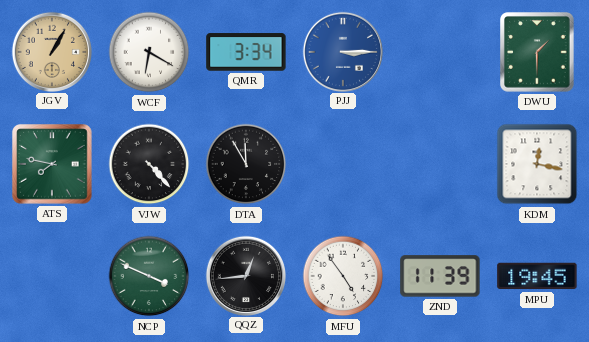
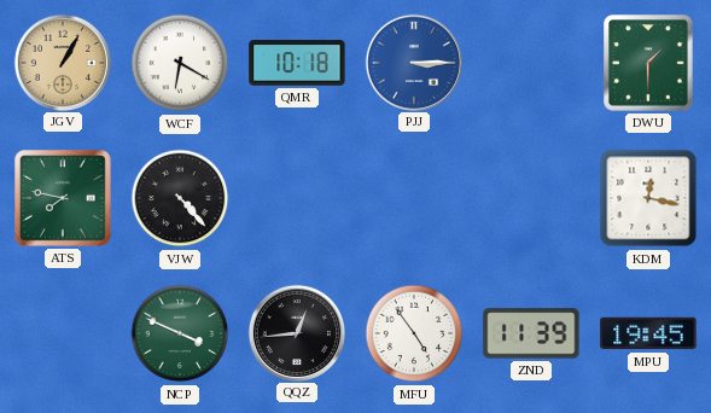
QMR: 3:34 -> 10:18 (297, 63)
DTA: 11:55 -> none (246, 164)
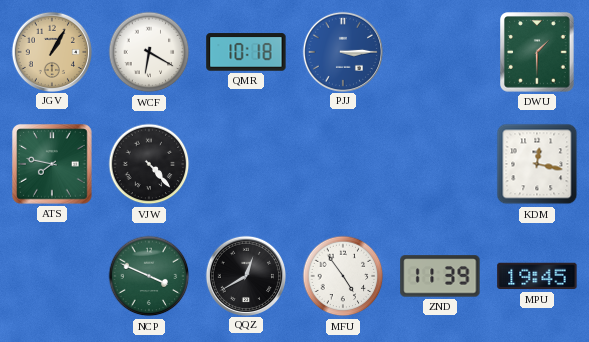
QQZ: 12:44 -> 12:40 (245, 275)
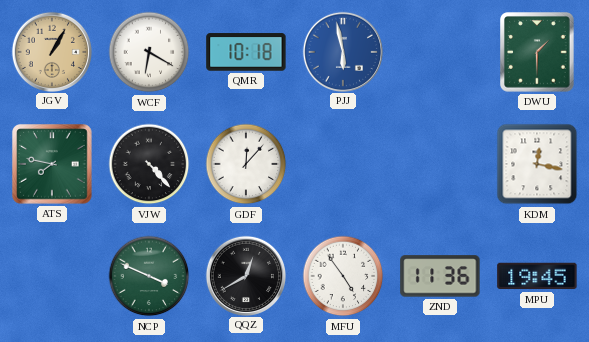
PJJ: 3:15 -> 5:58 (342, 51)
GDF: none -> 12:07 (246, 164)
ZND: 11:39 -> 11:36 (440, 276)
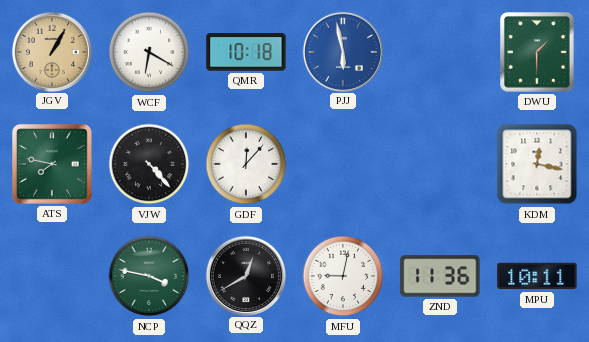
NCP: 3:49 -> 3:47 (149, 276)
MFU: 4:54 -> 9:02 (343, 276)
MPU: 19:45 -> 10:11 (537, 276)
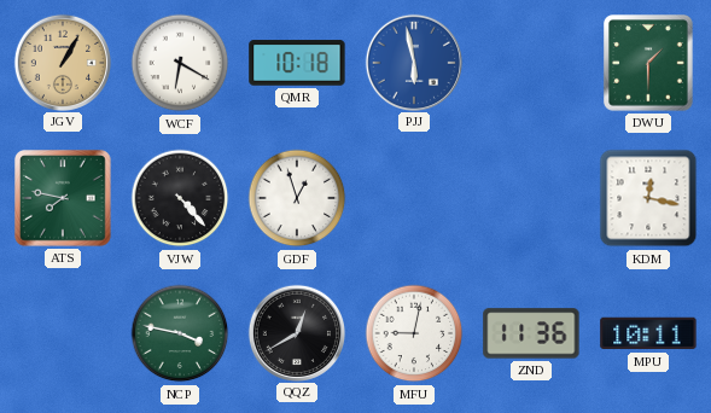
GDF: 12:07 -> 12:57 (297, 198)
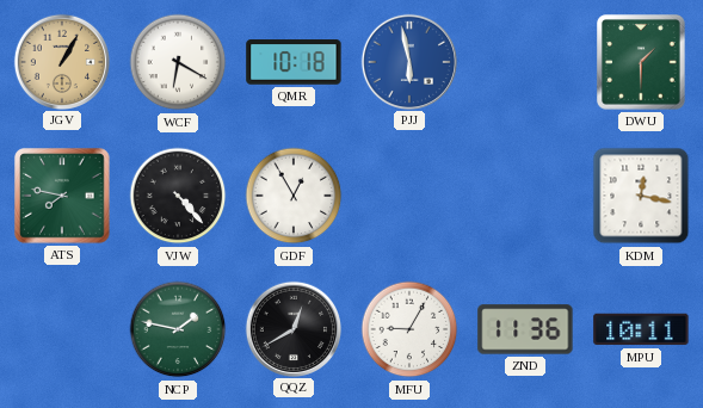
GDF: 12:57 -> 12:55 (294, 196)
NCP: 3:47 -> 1:47 (178, 329)
MFU: 9:02 -> 9:05 (409, 329)
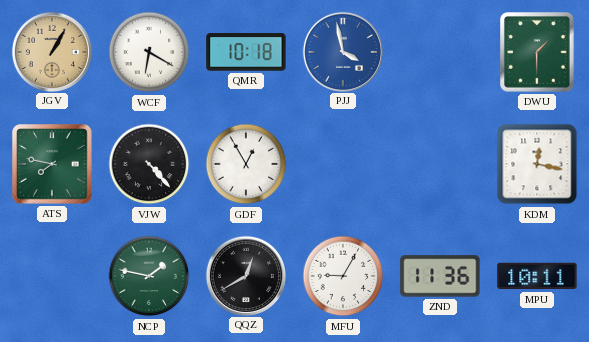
PJJ: 5:58 -> 3:58 (342, 51)
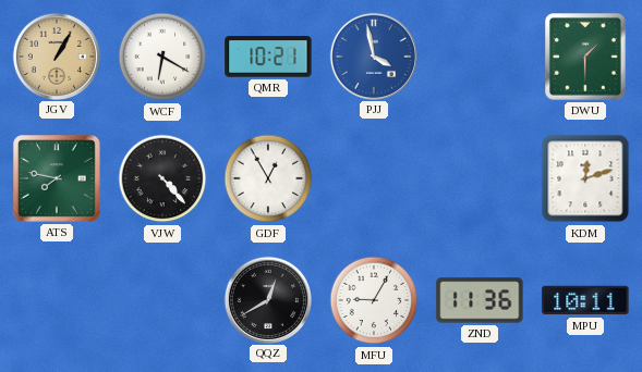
QMR: 10:18 -> 10:21 (268, 57)
KDM: 12:17 -> 12:12 (585, 178)
NCP: 1:47 -> none (149, 276)
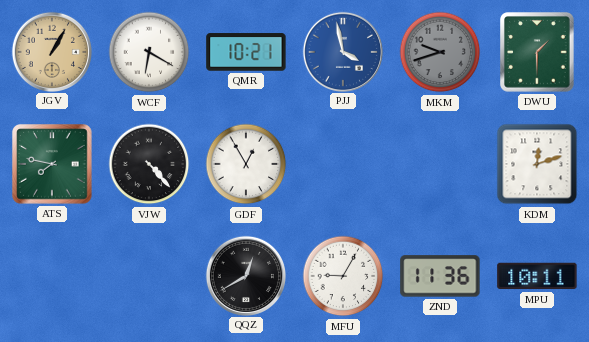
MKM: none -> 9:42 (440, 52)
